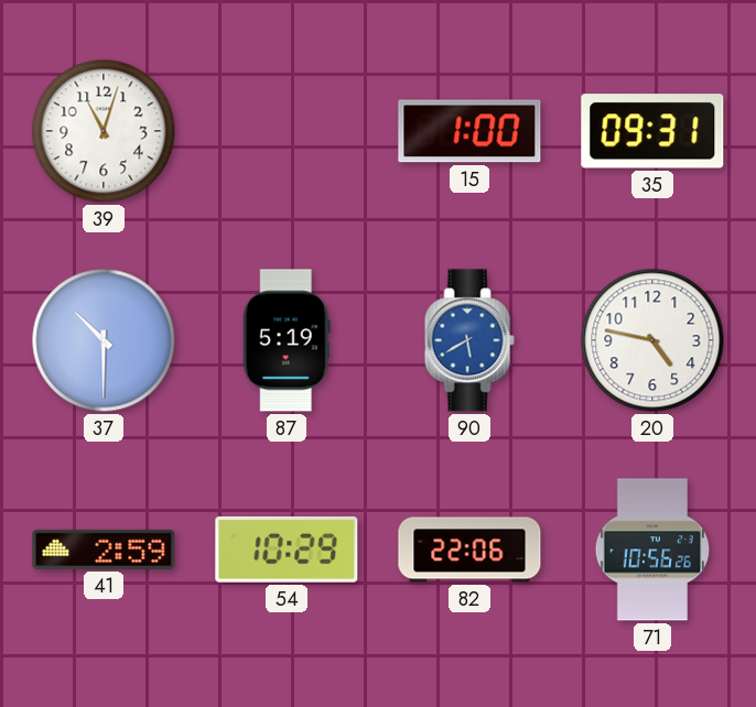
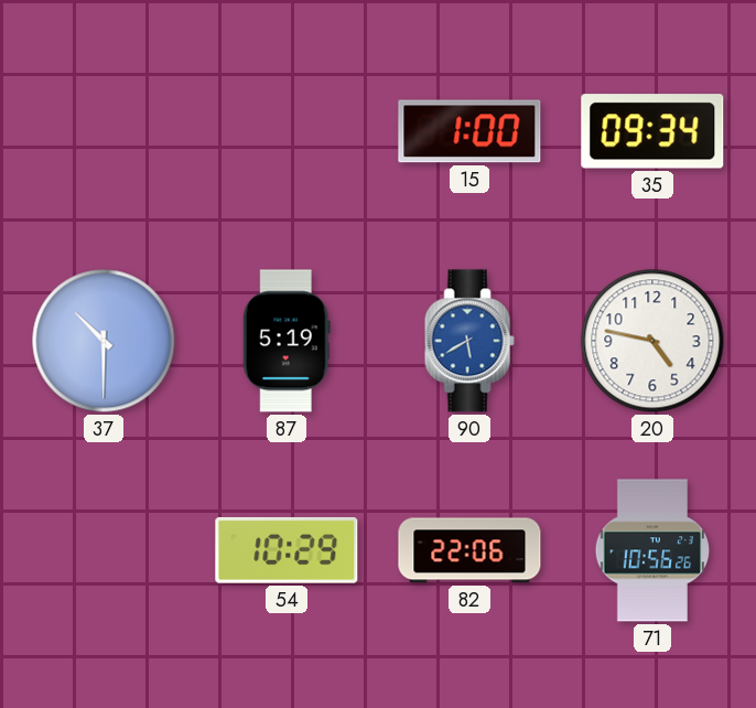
39: 11:03 -> none (104, 131)
35: 09:31 -> 09:34 (652, 131)
41: 2:59 -> none (104, 550)
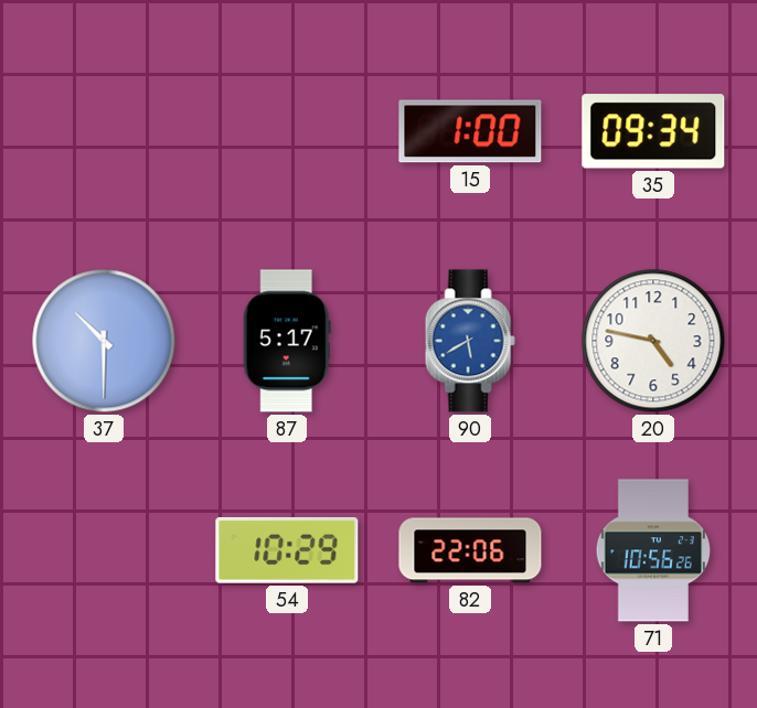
87: 5:19 -> 5:17 (287, 341)
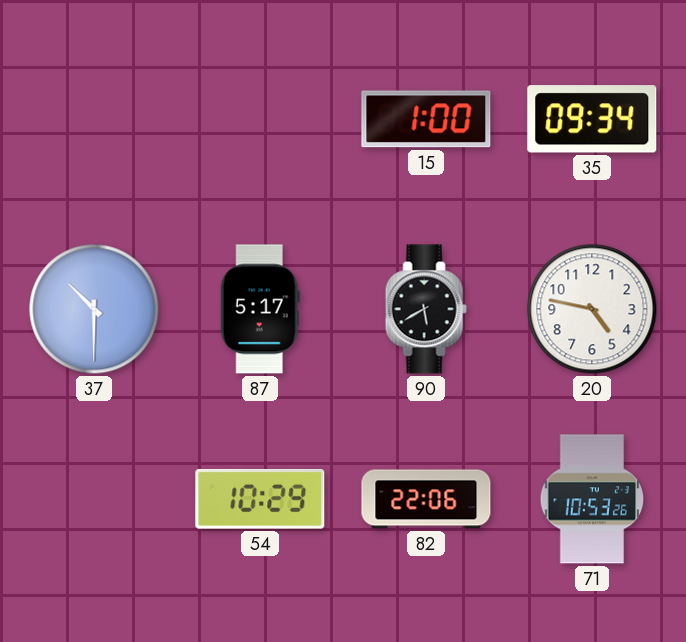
90 dial: blue -> black (426, 309)
71: 10:56 -> 10:53 (592, 499)
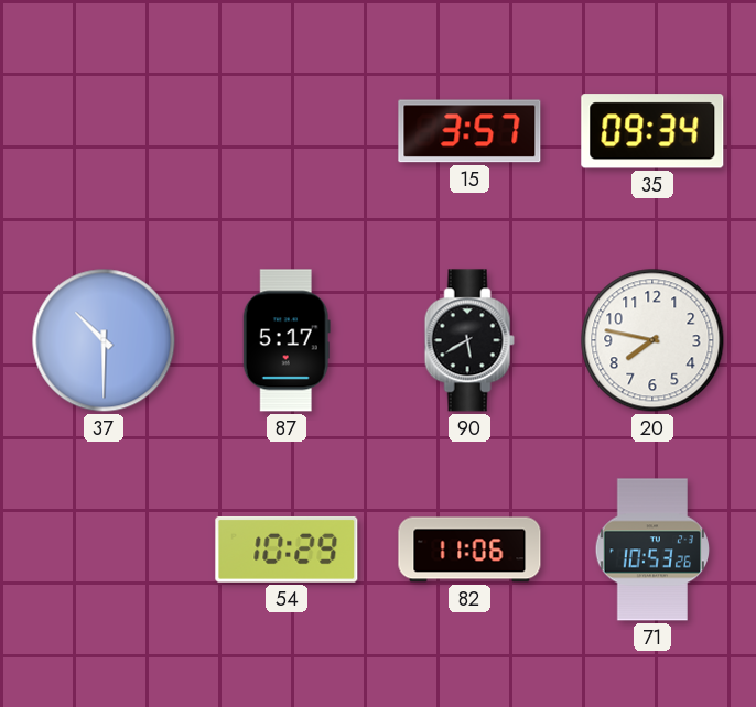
15: 1:00 -> 3:57 (469, 131)
20: 4:47 -> 7:47 (652, 340)
82: 22:06 -> 11:06 (469, 550)
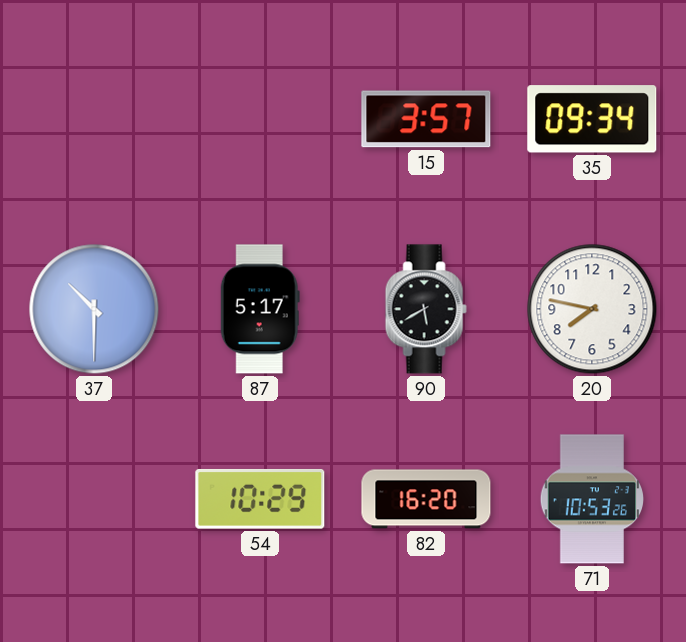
82: 11:06 -> 16:20 (426, 499)
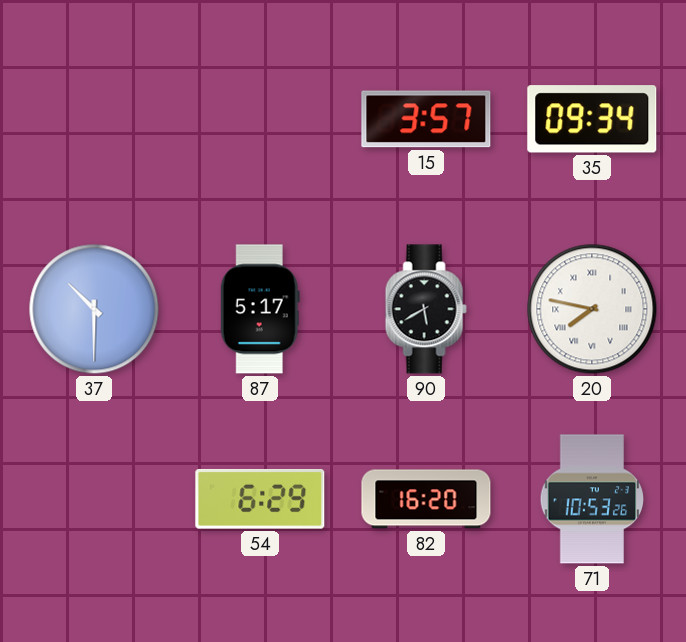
20 numerals: Arabic -> Roman (592, 309)
54: 10:29 -> 6:29 (260, 499)
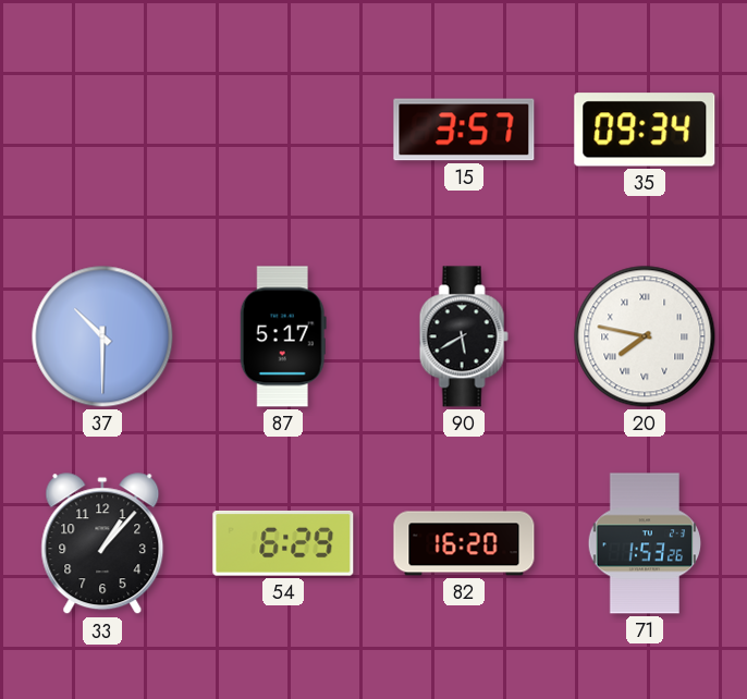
33: none -> 1:07 (102, 544)
71: 10:53 -> 1:53 (645, 543)
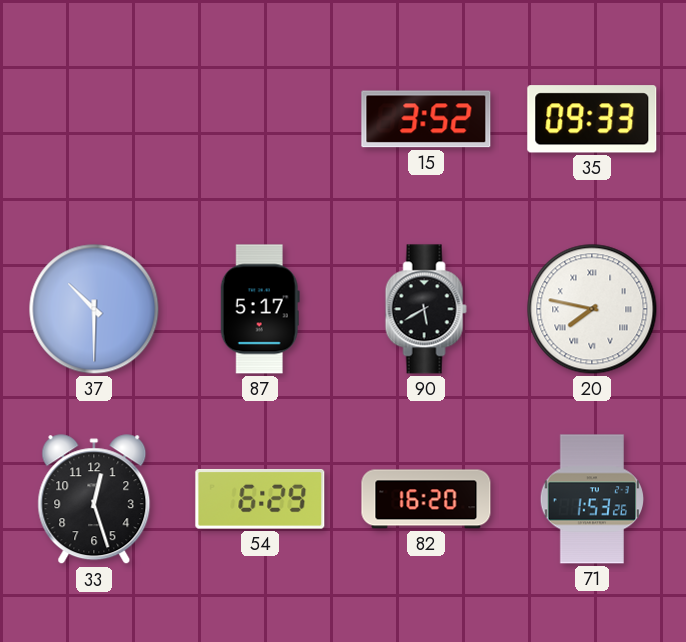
15: 3:57 -> 3:52 (426, 119)
35: 09:34 -> 09:33 (592, 119)
33: 1:07 -> 12:27 (94, 500)
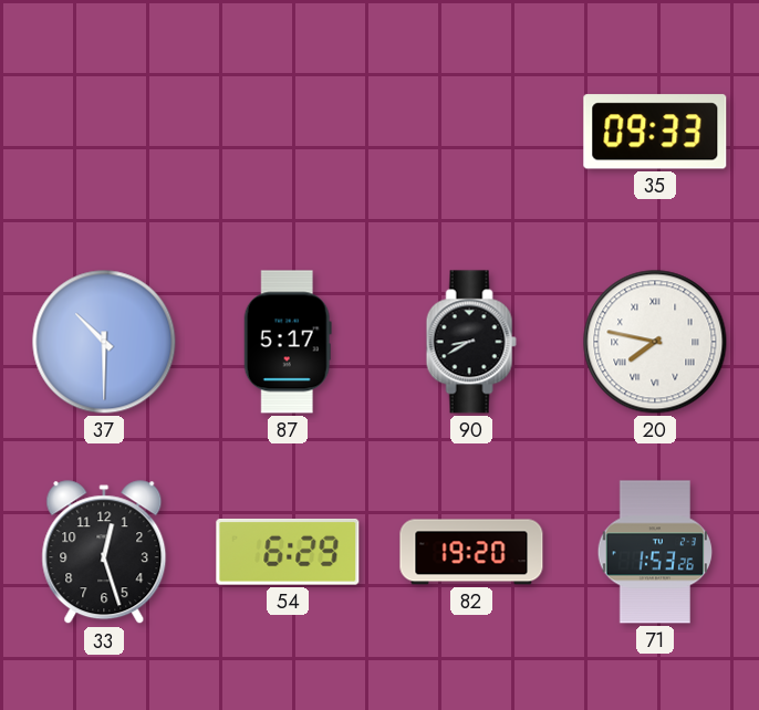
15: 3:52 -> none (426, 119)
90: 5:40 -> 8:40 (471, 342)
82: 16:20 -> 19:20 (471, 552)
